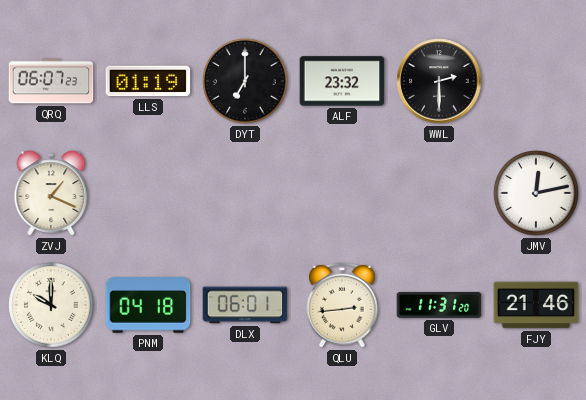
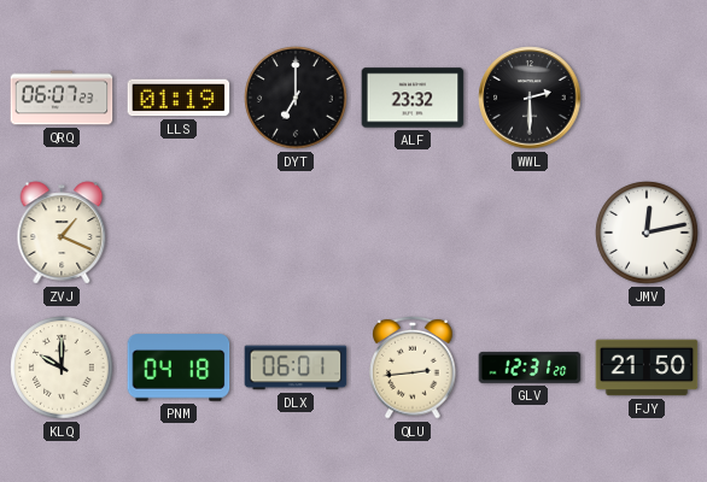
GLV: 11:31 -> 12:31 (530, 368)
FJY: 21:46 -> 21:50 (647, 368)
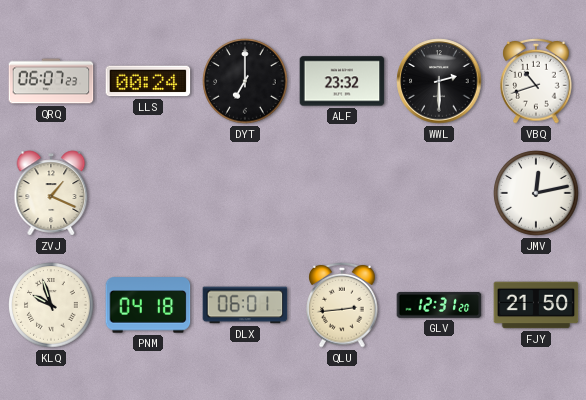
LLS: 01:19 -> 00:24 (148, 81)
VBQ: none -> 10:42 (536, 81)
KLQ: 10:00 -> 9:57 (51, 305)
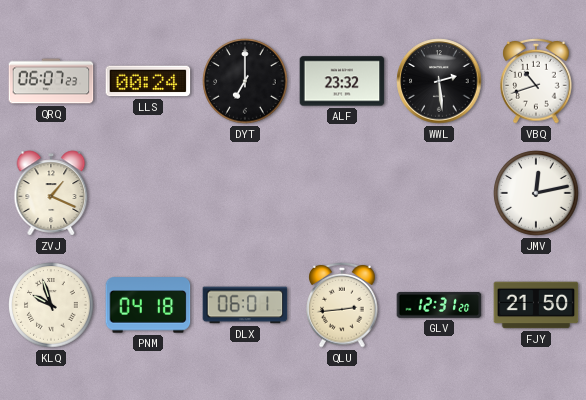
WWL: 2:30 -> 2:29 (439, 81)
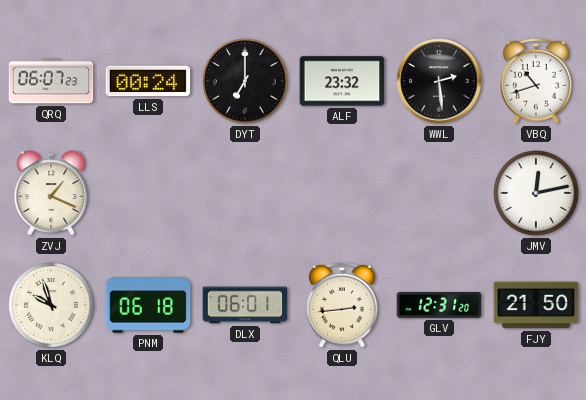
PNM: 04:18 -> 06:18 (148, 305)
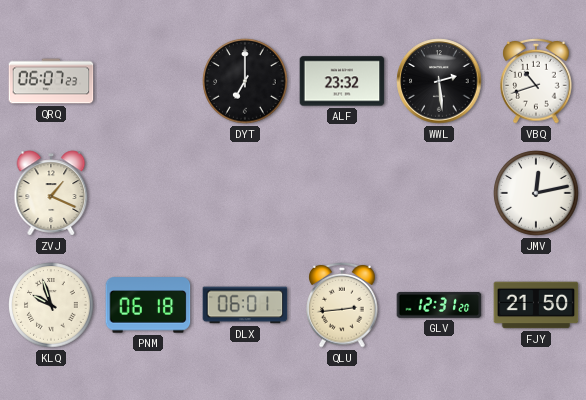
LLS: 00:24 -> none (148, 81)
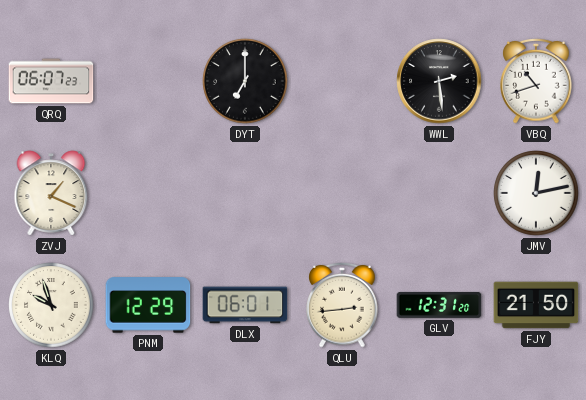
ALF: 23:32 -> none (342, 81)
PNM: 06:18 -> 12:29 (148, 305)
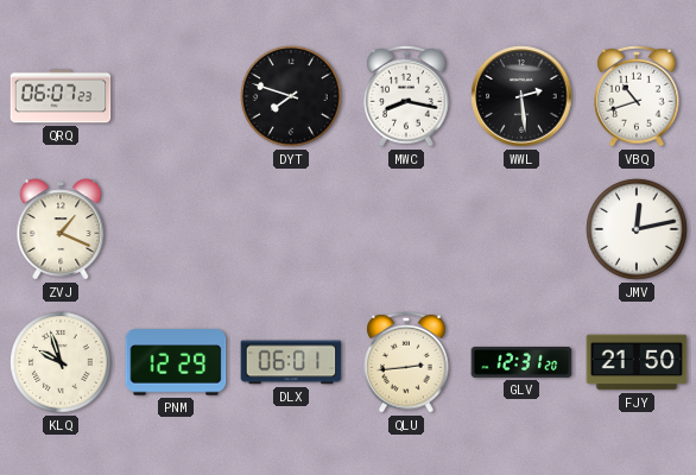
DYT: 7:00 -> 7:48 (291, 96)
MWC: none -> 8:17 (406, 96)
